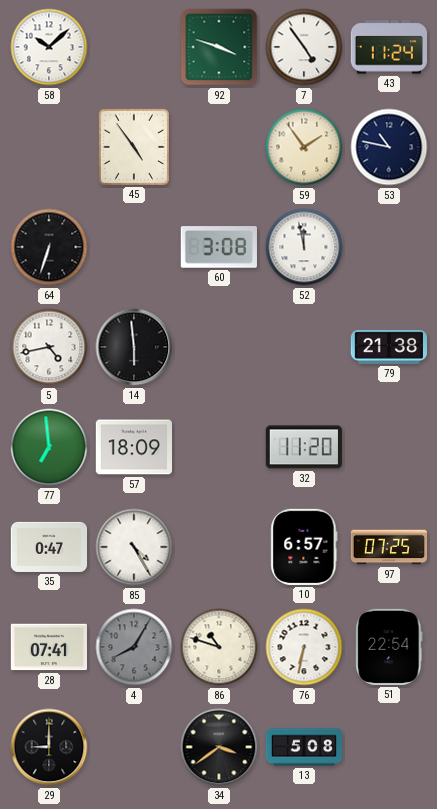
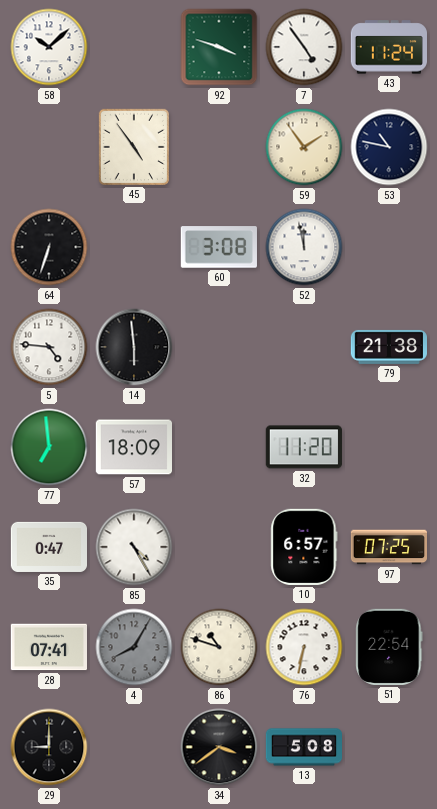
5: 4:43 -> 4:46 (49, 347)
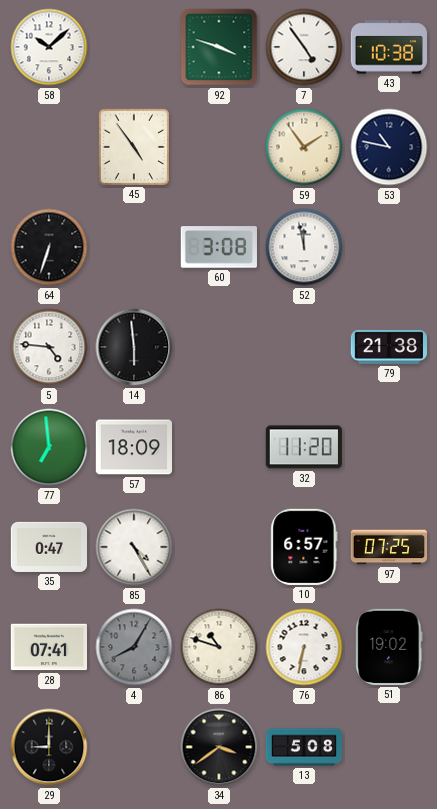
43: 11:24 -> 10:38 (388, 47)
51: 22:54 -> 19:02 (389, 647)
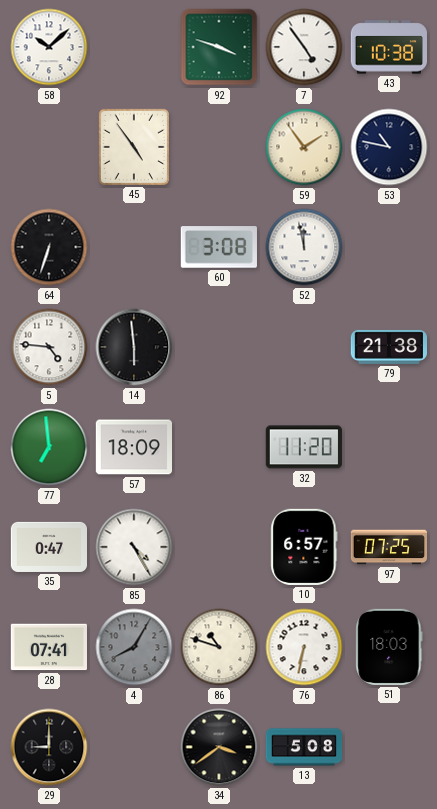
51: 19:02 -> 18:03 (389, 647)
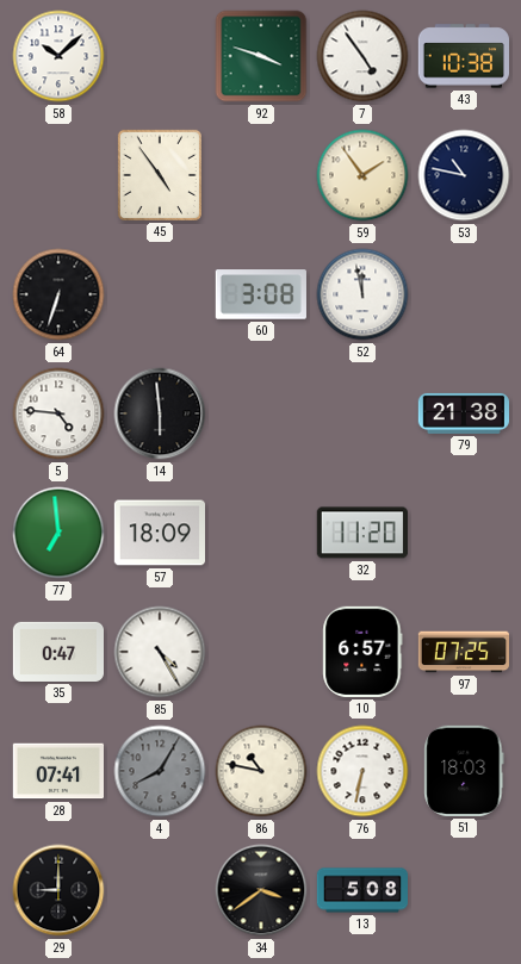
86: 10:48 -> 10:47 (261, 771)
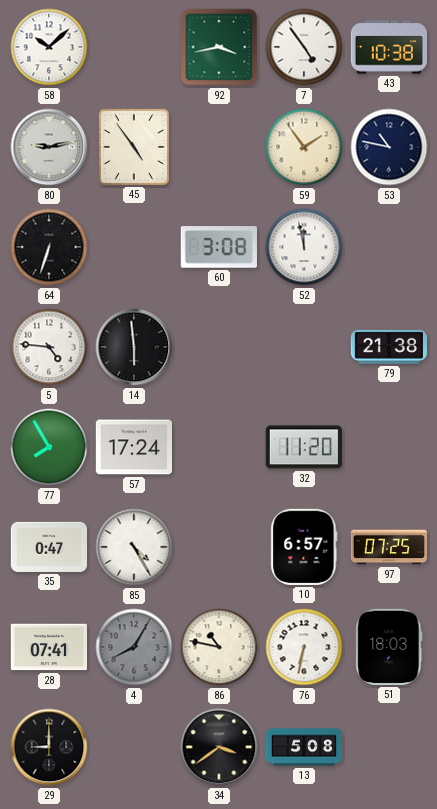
92: 3:48 -> 3:43 (219, 47)
80: none -> 9:13 (49, 147)
77: 6:59 -> 7:55 (49, 447)
57: 18:09 -> 17:24 (133, 447)
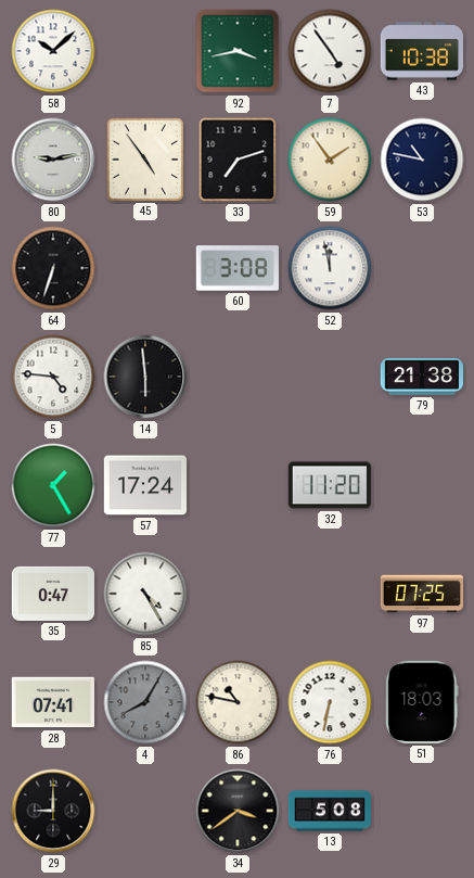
33: none -> 7:12 (238, 160)
77: 7:55 -> 1:25 (53, 485)
10: 6:57 -> none (304, 547)
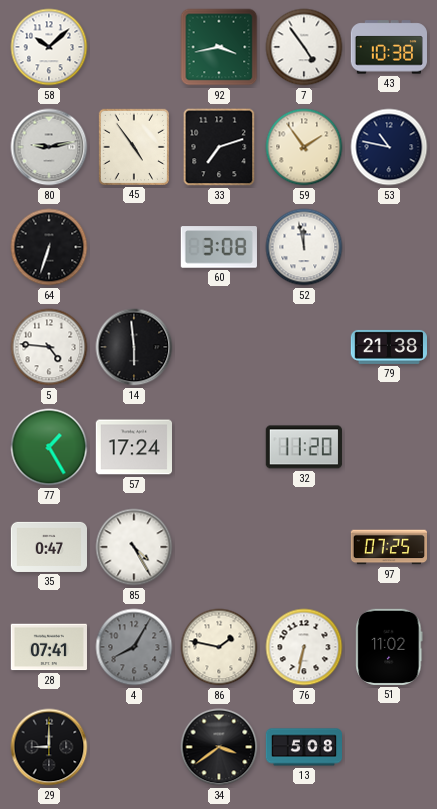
86: 10:47 -> 1:47 (219, 647)
51: 18:03 -> 11:02 (389, 647)
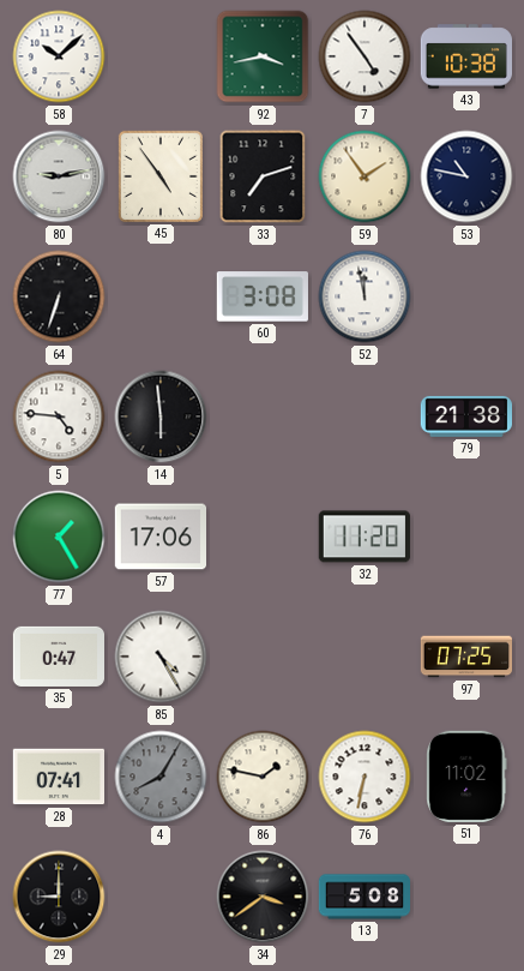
57: 17:24 -> 17:06 (159, 537)
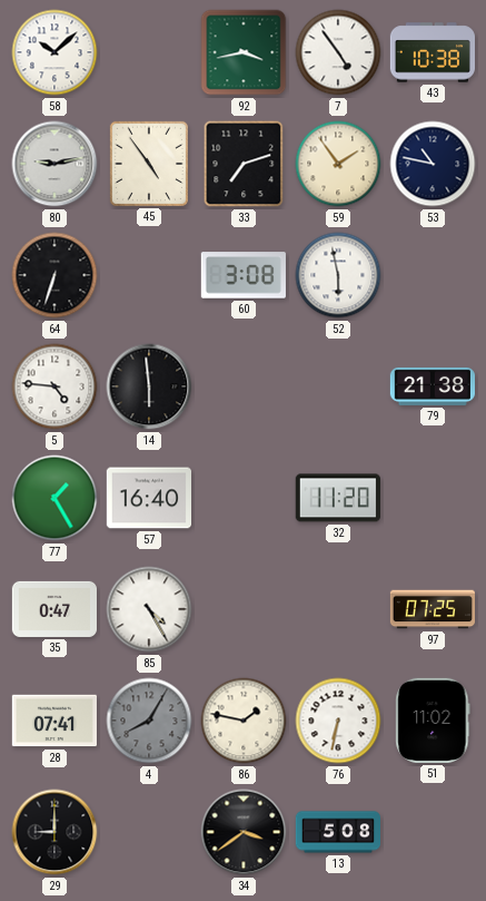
52: 11:58 -> 5:58 (338, 275)
57: 17:06 -> 16:40 (148, 498)
